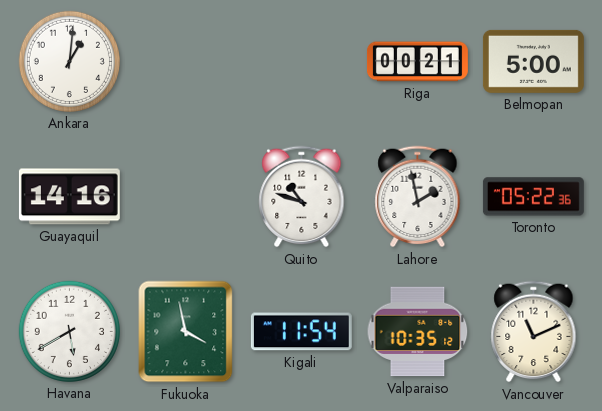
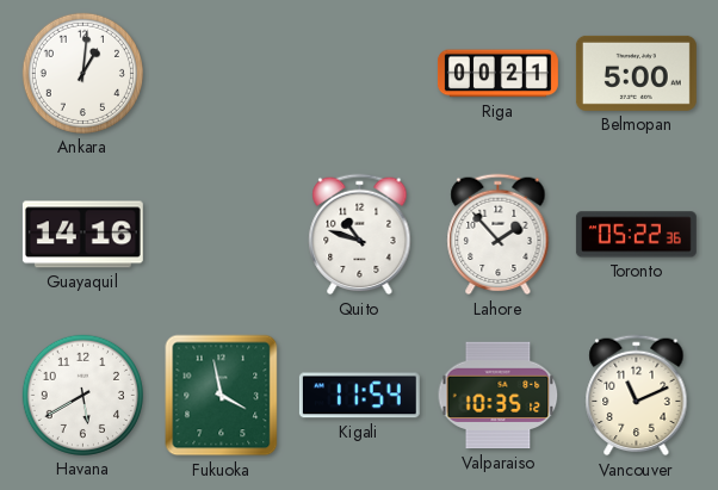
Lahore: 1:58 -> 1:53 (499, 235)
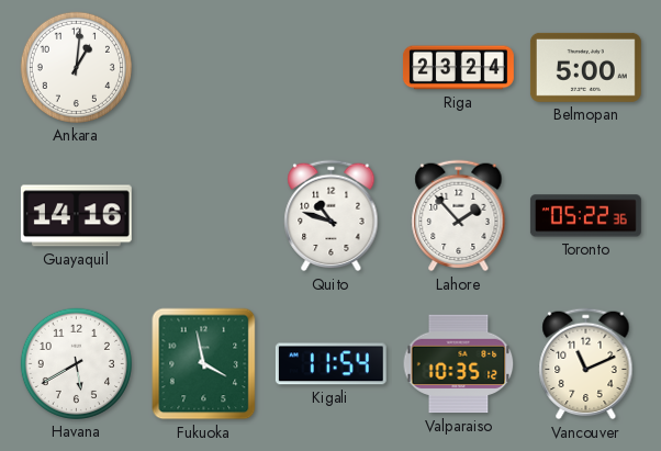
Riga: 00:21 -> 23:24 (458, 68)
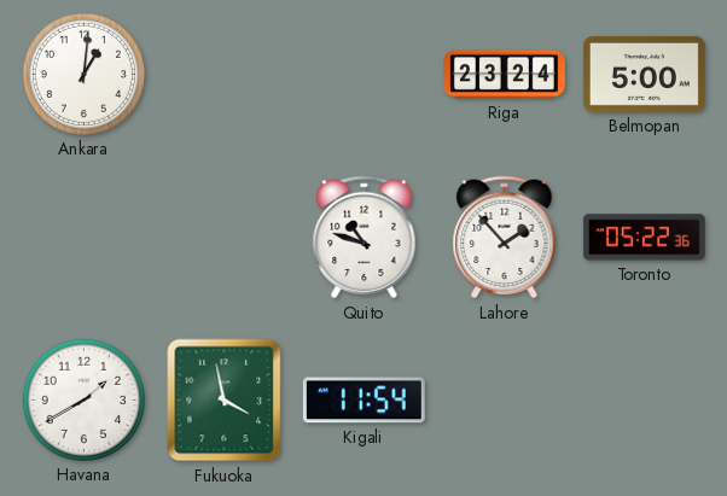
Guayaquil: 14:16 -> none (76, 216)
Havana: 5:40 -> 1:40 (83, 399)
Valparaiso: 10:35 -> none (459, 364)
Vancouver: 11:11 -> none (586, 364)
